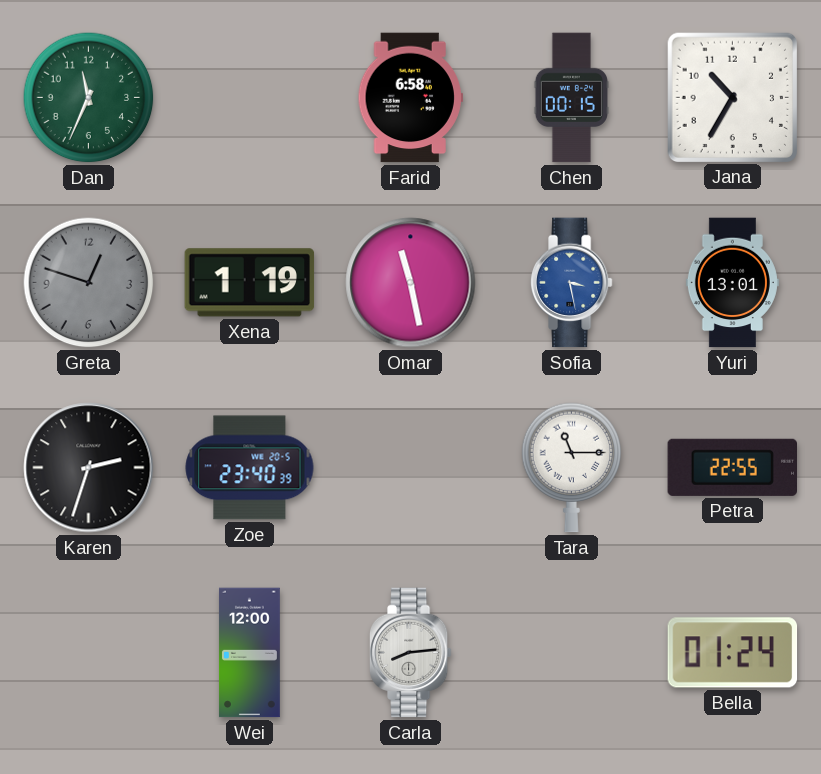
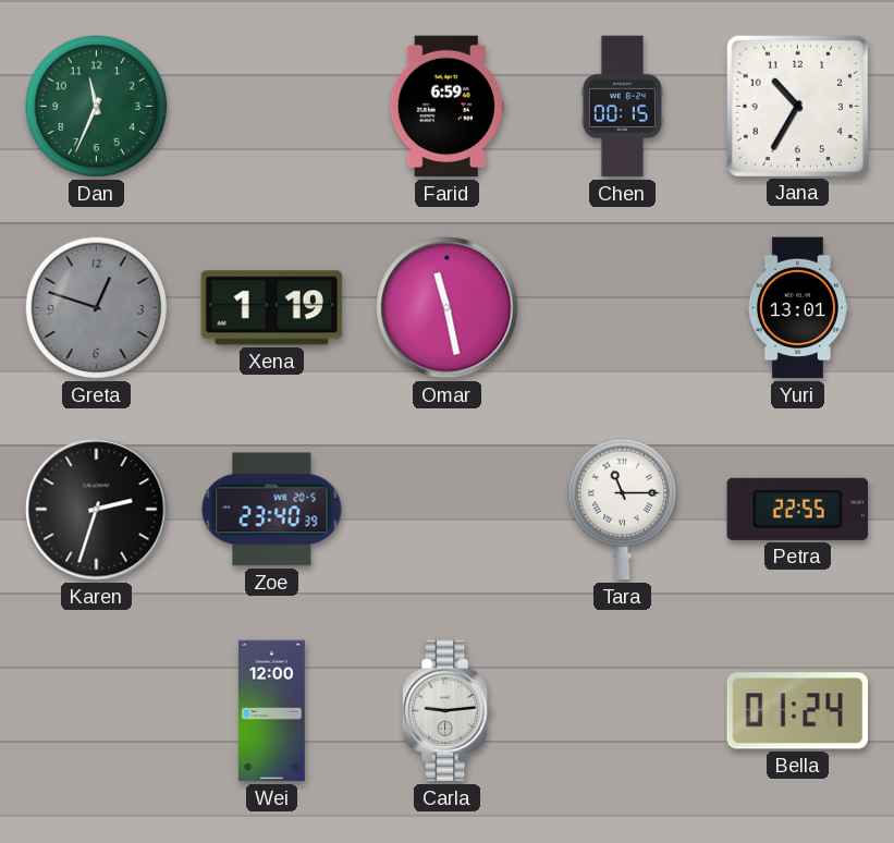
Farid: 6:58 -> 6:59 (446, 107)
Sofia: 3:28 -> none (571, 283)
Carla: 8:14 -> 9:14 (446, 711)
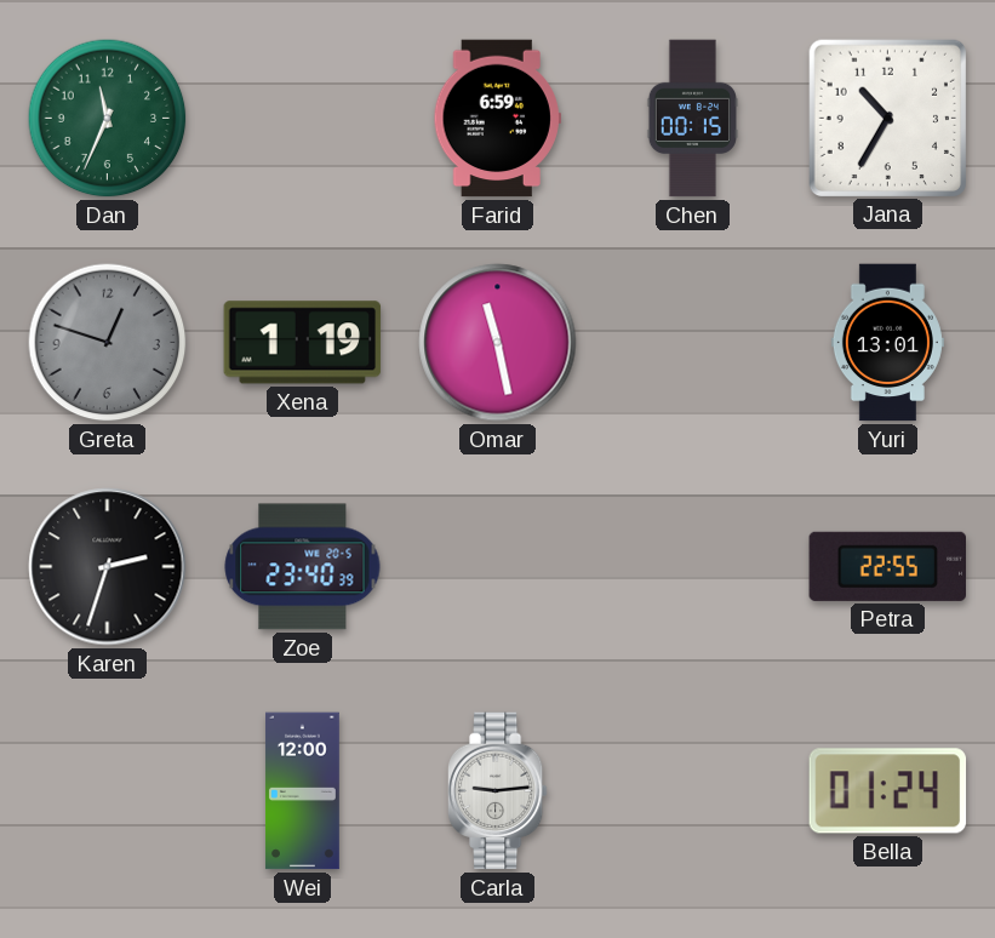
Tara: 11:15 -> none (623, 510)
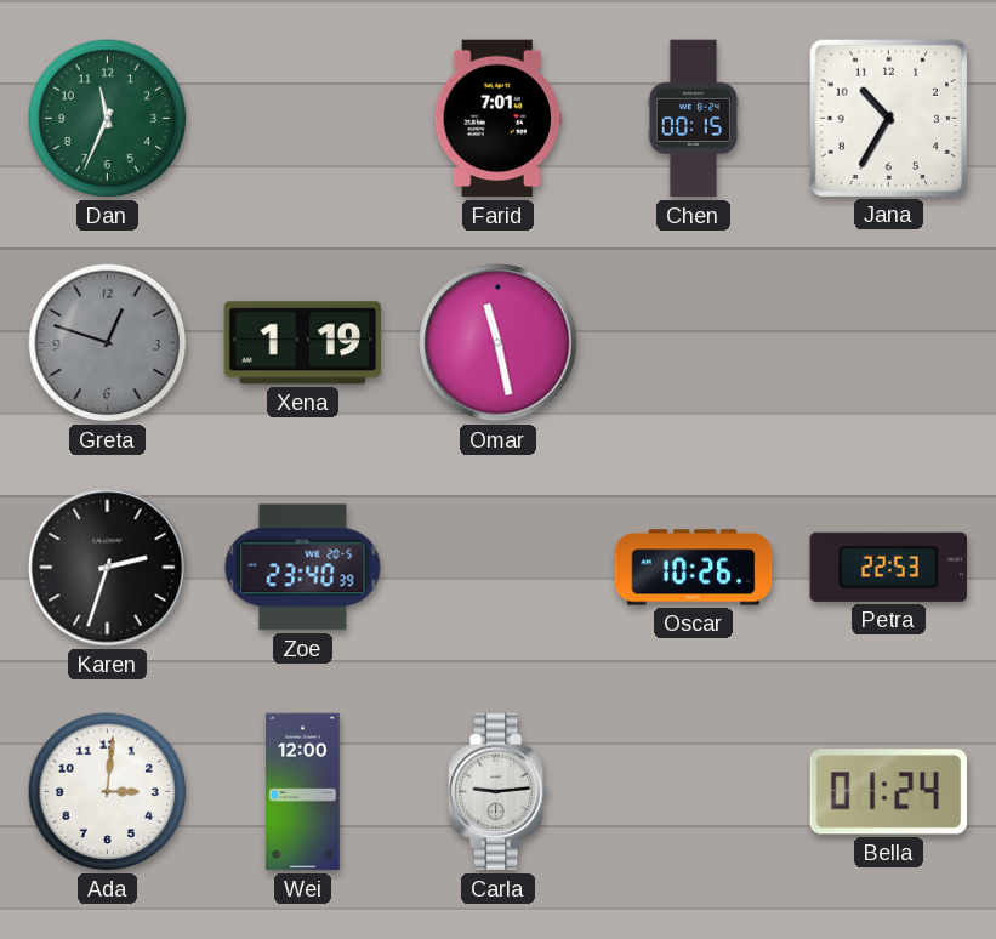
Farid: 6:59 -> 7:01 (497, 119)
Yuri: 13:01 -> none (887, 343)
Oscar: none -> 10:26 (694, 568)
Petra: 22:55 -> 22:53 (888, 567)
Ada: none -> 3:01 (108, 792)
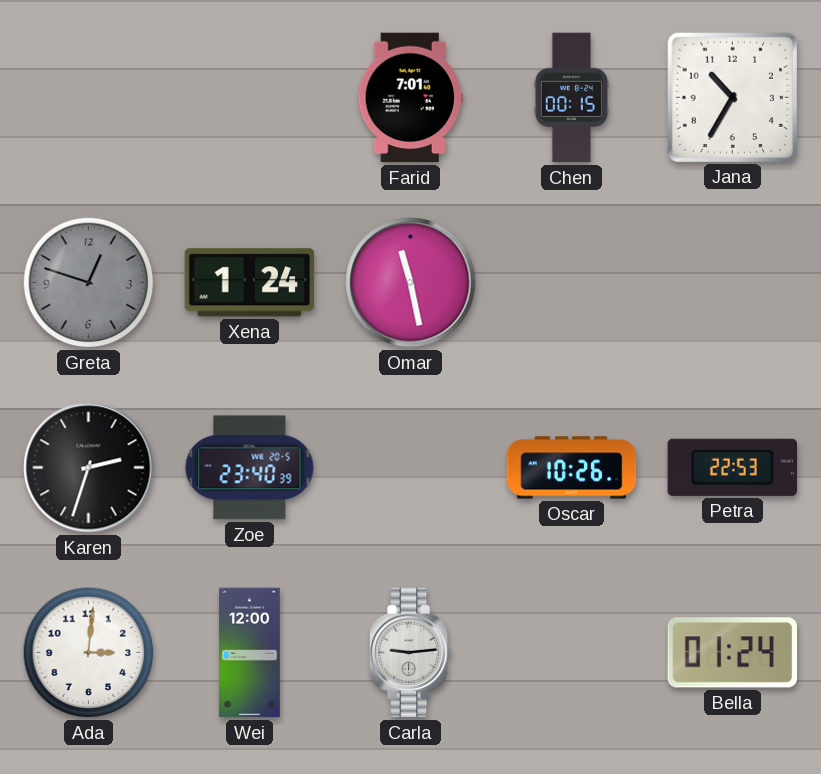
Dan: 11:34 -> none (108, 119)
Xena: 1:19 -> 1:24 (250, 283)
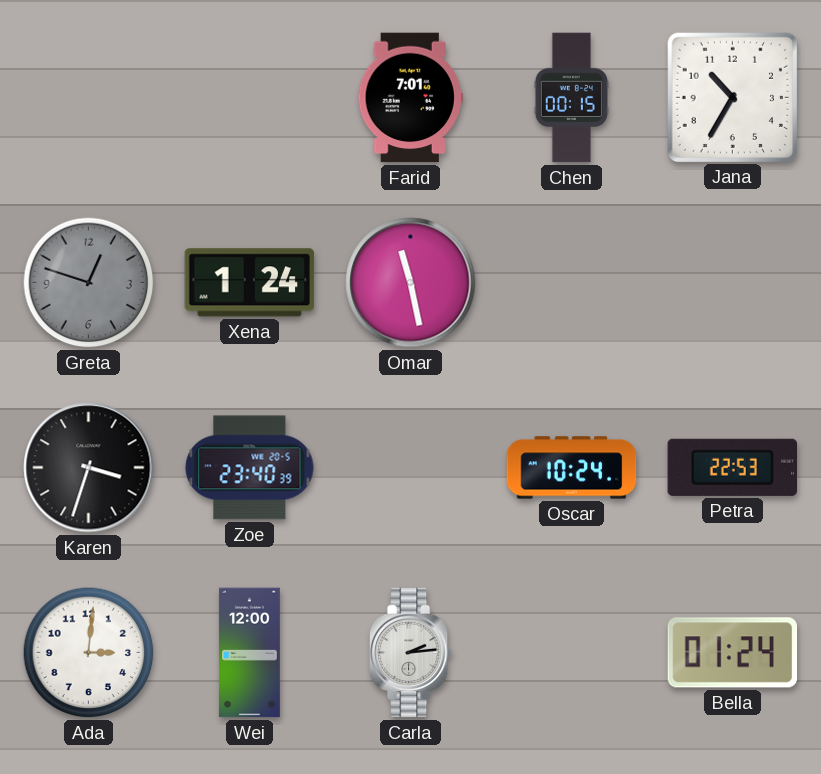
Karen: 2:33 -> 3:33 (89, 468)
Oscar: 10:26 -> 10:24 (572, 468)
Carla: 9:14 -> 2:14 (410, 653)
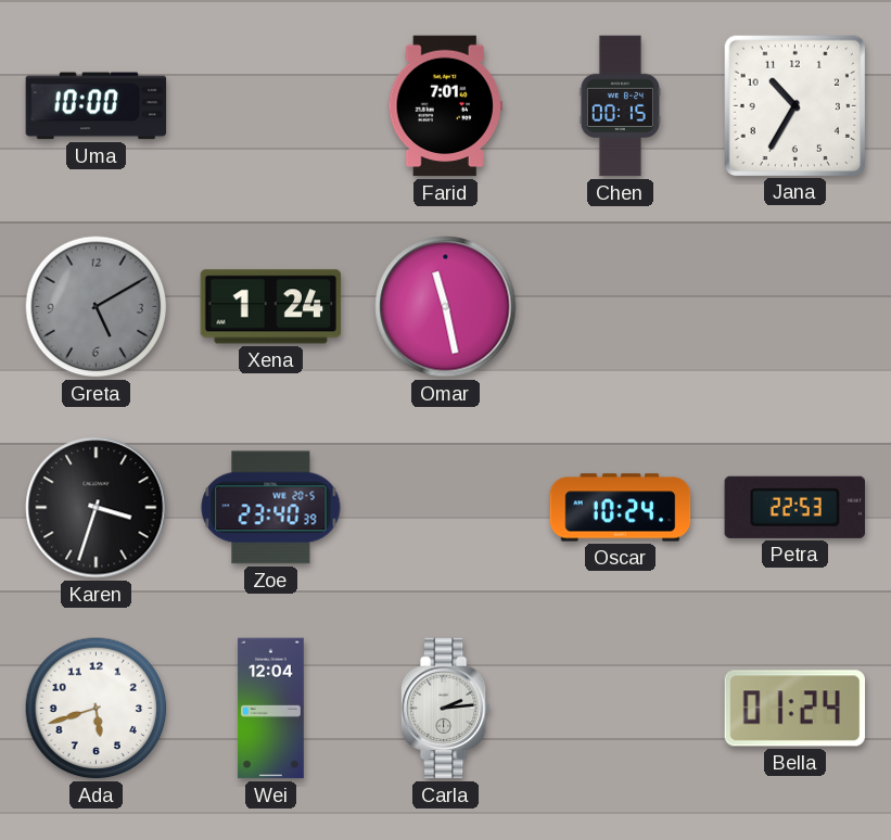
Uma: none -> 10:00 (97, 106)
Greta: 12:48 -> 5:10 (97, 307)
Ada: 3:01 -> 5:42 (97, 709)
Wei: 12:00 -> 12:04 (270, 709)
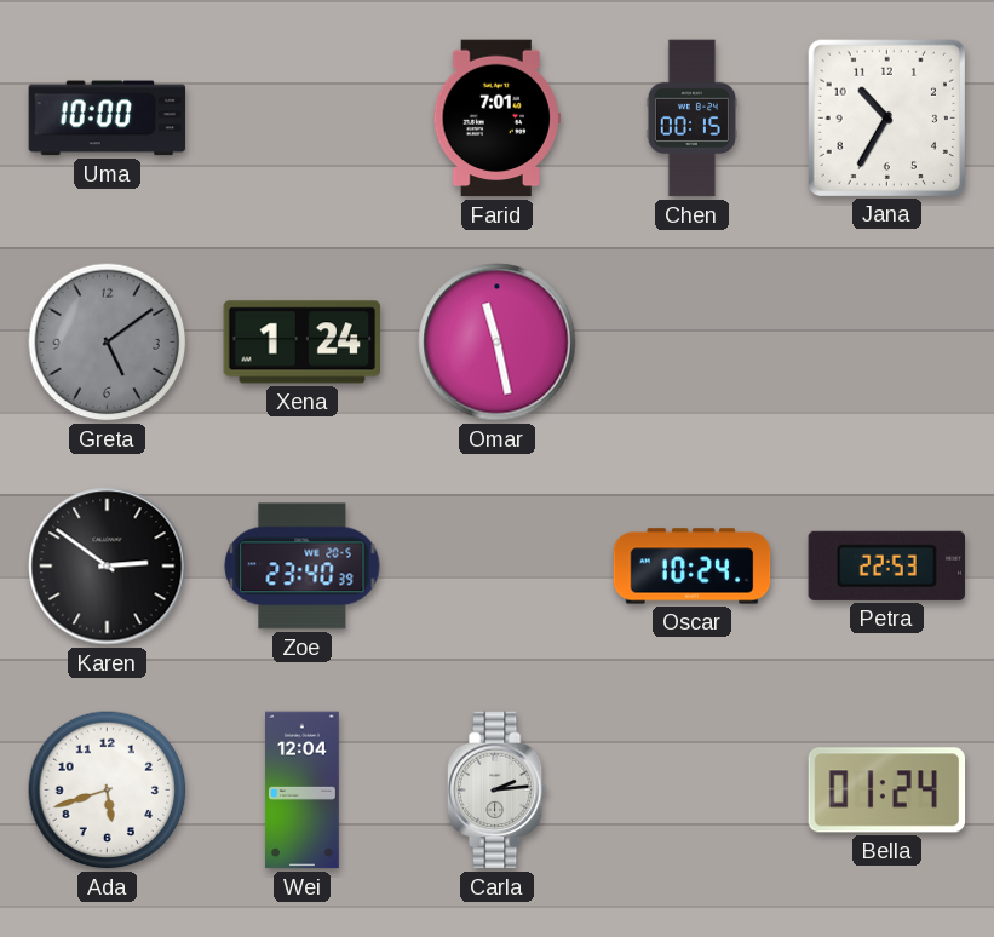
Greta: 5:10 -> 5:09 (108, 343)
Karen: 3:33 -> 2:51 (108, 567)
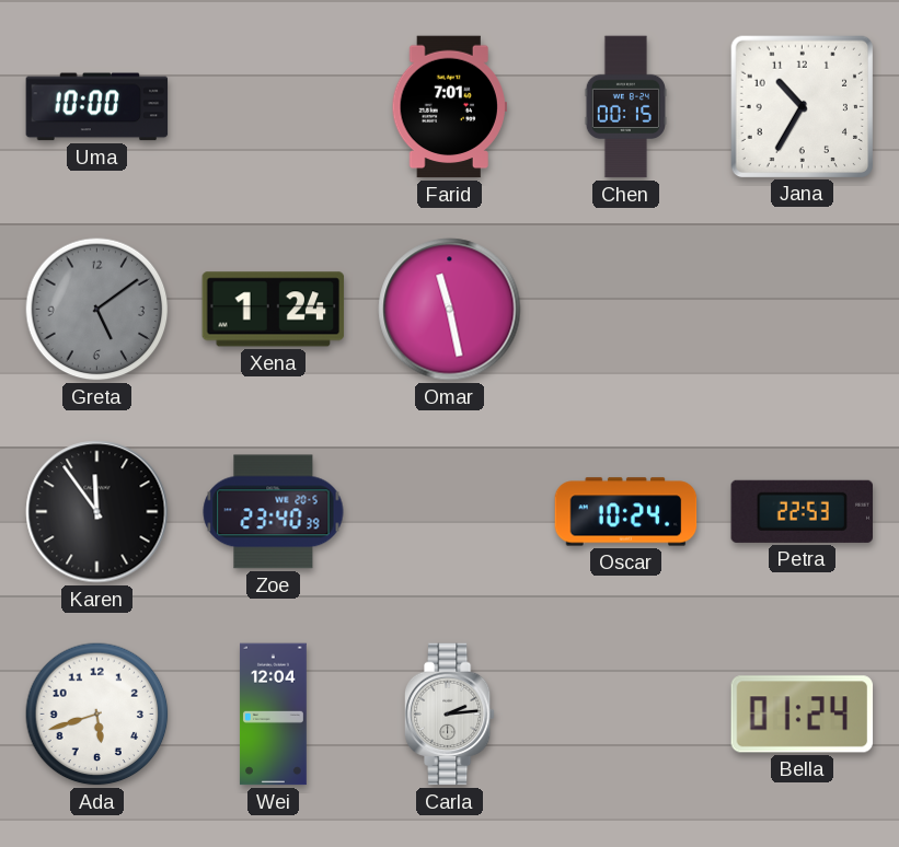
Karen: 2:51 -> 11:54 (97, 512)
